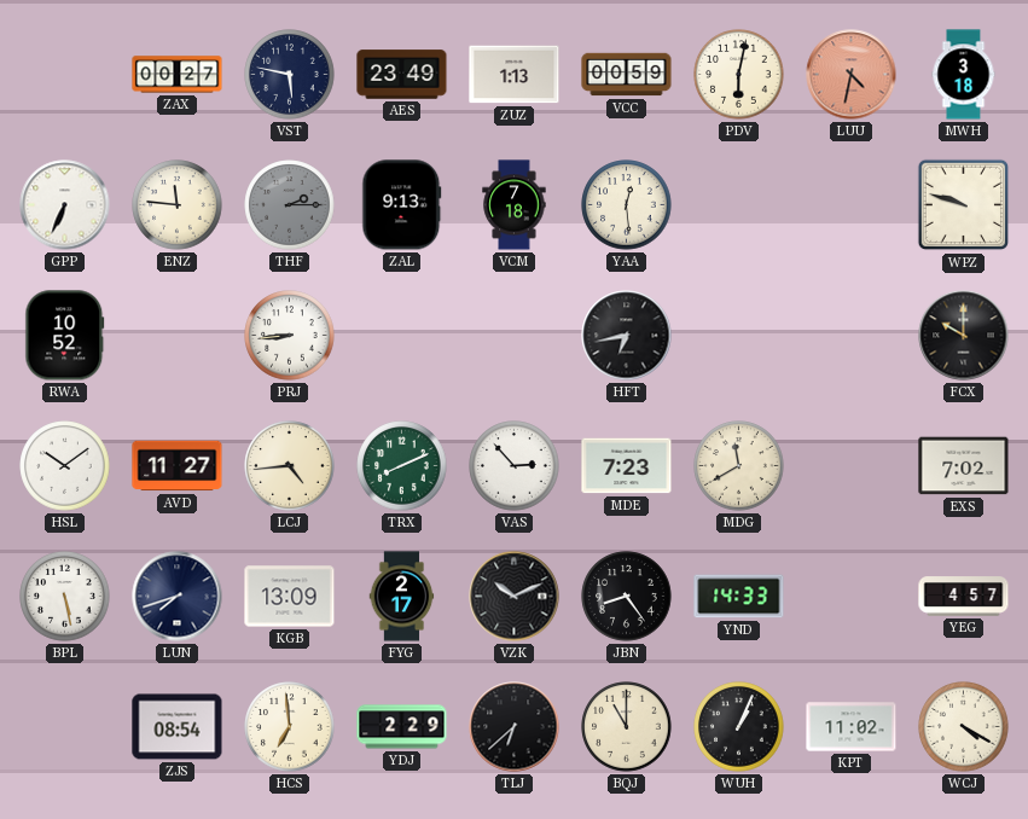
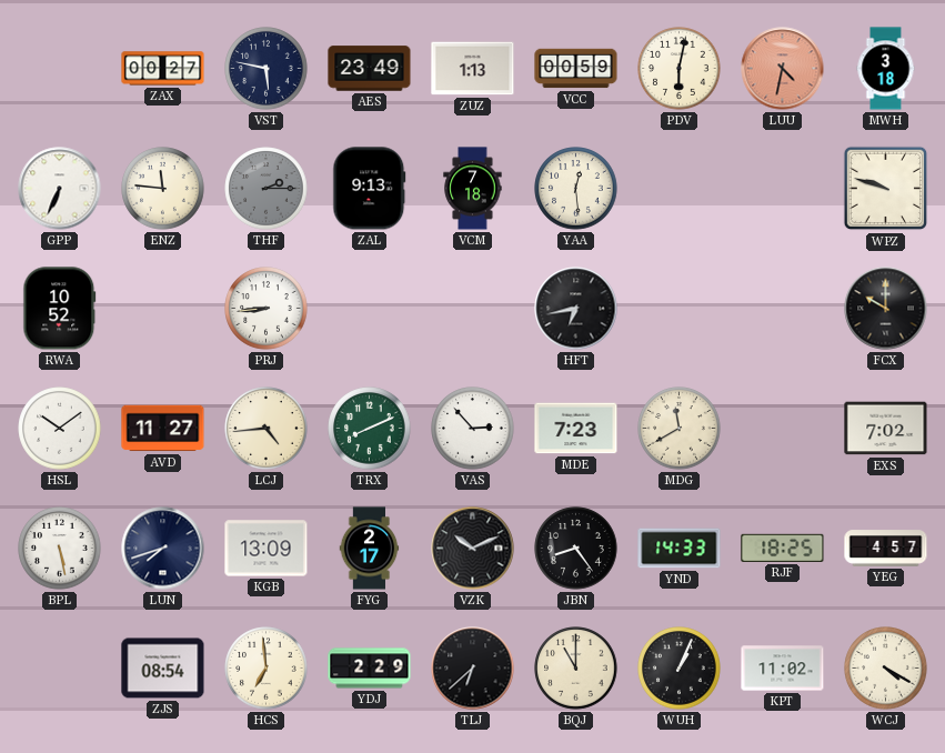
RJF: none -> 18:25 (783, 548)
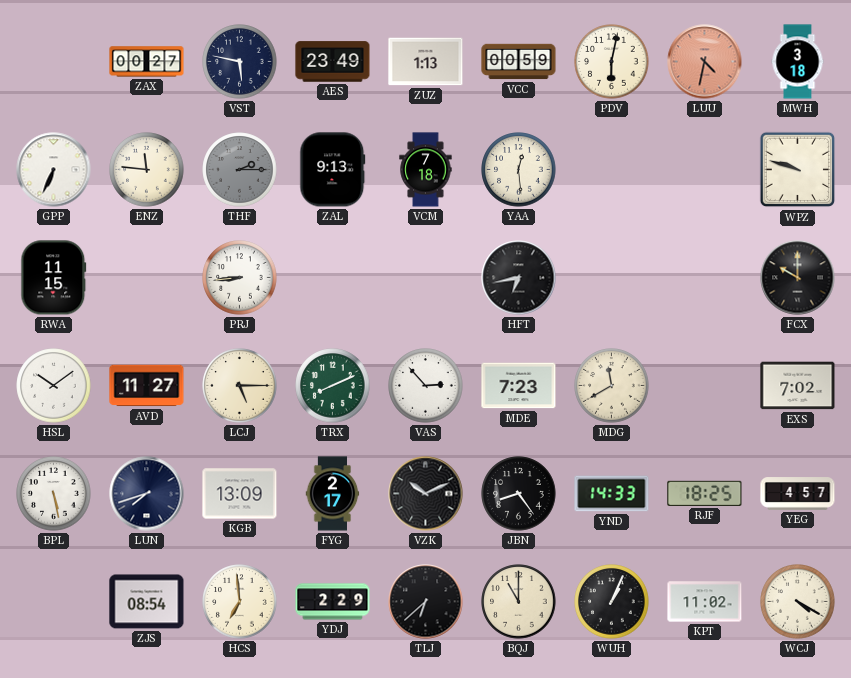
RWA: 10:52 -> 11:15 (54, 278)
LCJ: 4:44 -> 5:15 (240, 386)
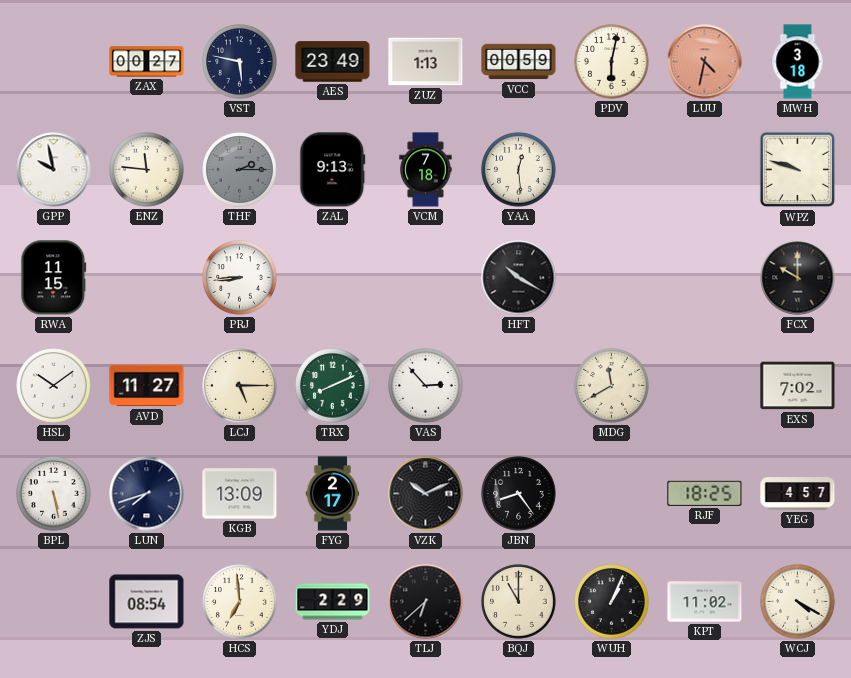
GPP: 6:34 -> 9:58 (54, 170)
HFT: 6:43 -> 10:20 (519, 278)
MDE: 7:23 -> none (519, 386)
YND: 14:33 -> none (612, 494)
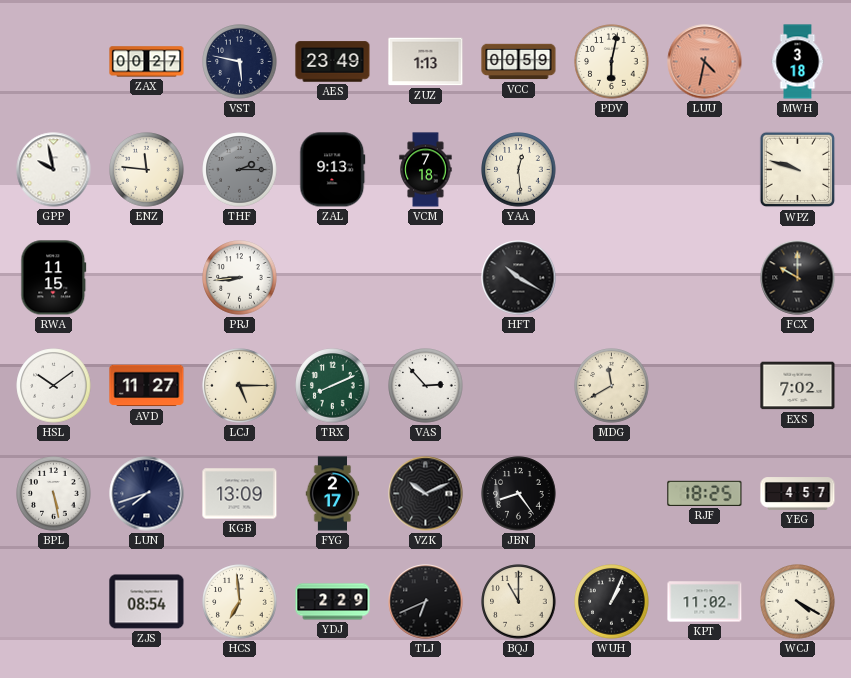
TLJ: 6:38 -> 6:41 (426, 602)
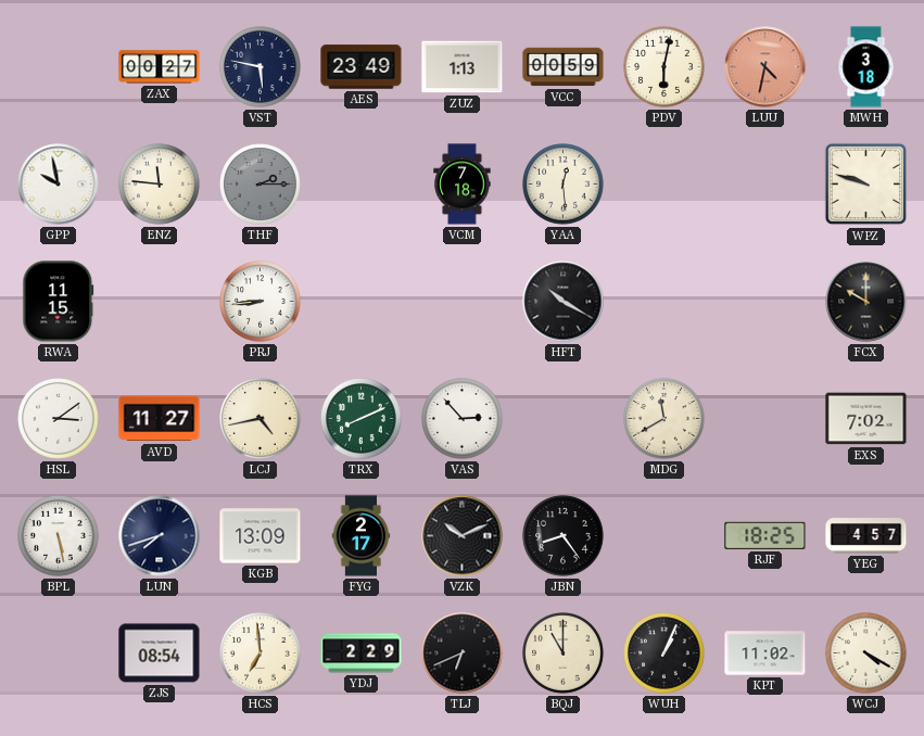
ZAL: 9:13 -> none (333, 170)
HSL: 10:09 -> 3:09 (59, 419)
LCJ: 5:15 -> 4:43 (261, 419)
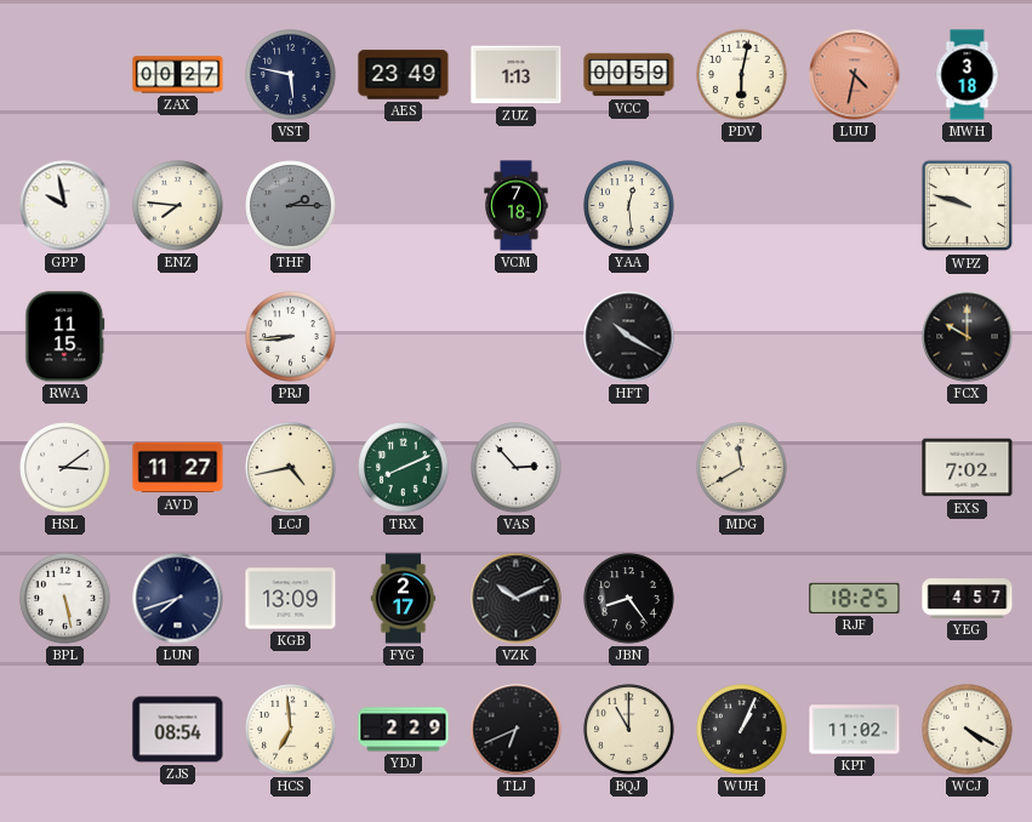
ENZ: 11:46 -> 7:46 (178, 206)
